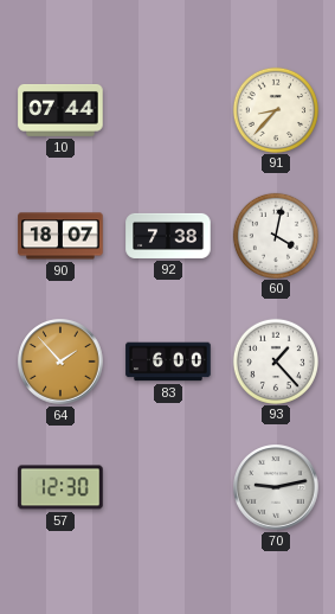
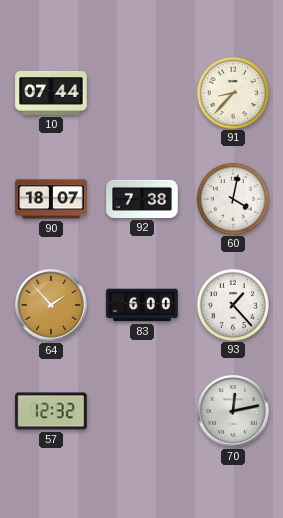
57: 12:30 -> 12:32 (51, 411)
70: 9:13 -> 12:13 (233, 411)
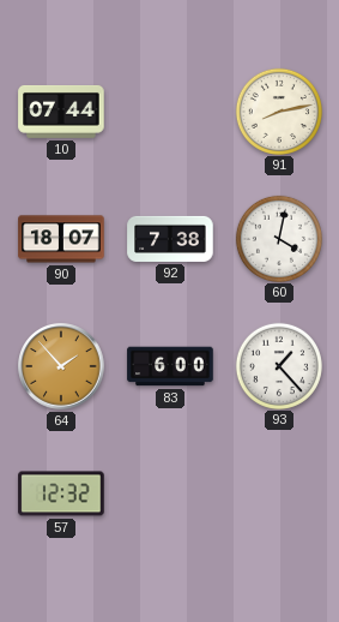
91: 8:37 -> 8:13 (279, 110)
70: 12:13 -> none (233, 411)
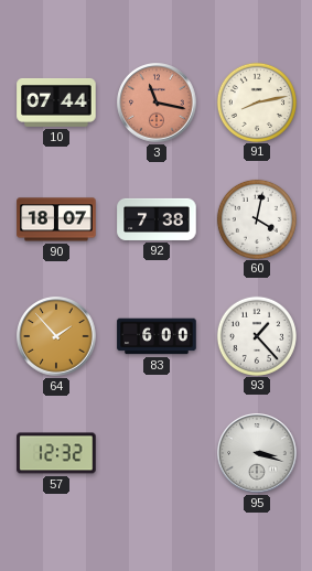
3: none -> 11:17 (157, 103)
95: none -> 3:18 (257, 453)
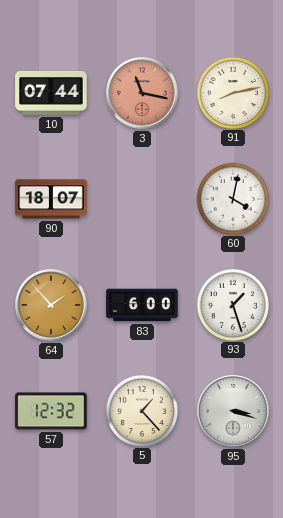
92: 7:38 -> none (157, 219)
93: 1:23 -> 1:27 (233, 304)
5: none -> 1:23 (142, 410)
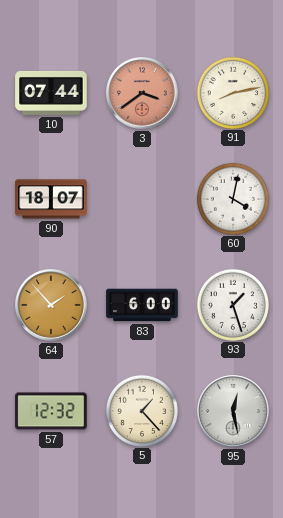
3: 11:17 -> 3:39 (142, 93)
95: 3:18 -> 12:28 (233, 411)
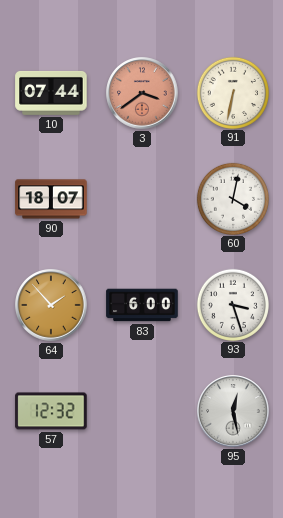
91: 8:13 -> 6:32 (233, 92)
93: 1:27 -> 3:27 (233, 304)
5: 1:23 -> none (142, 410)
